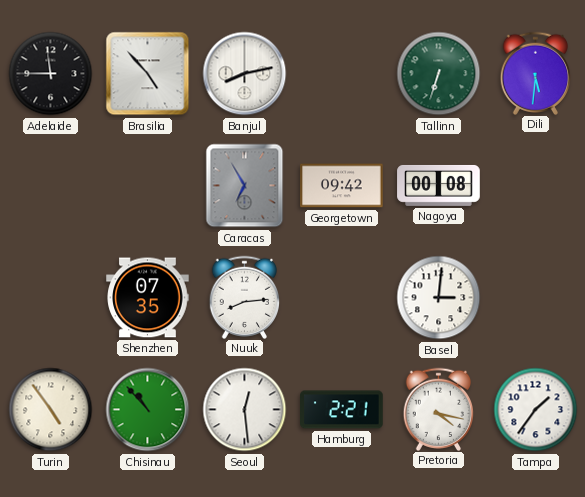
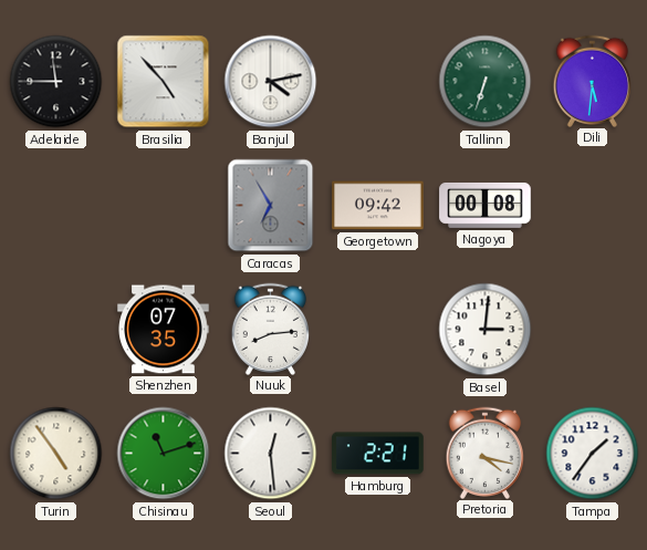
Banjul: 8:13 -> 4:13 (271, 82)
Chisinau: 10:53 -> 11:12 (164, 454)
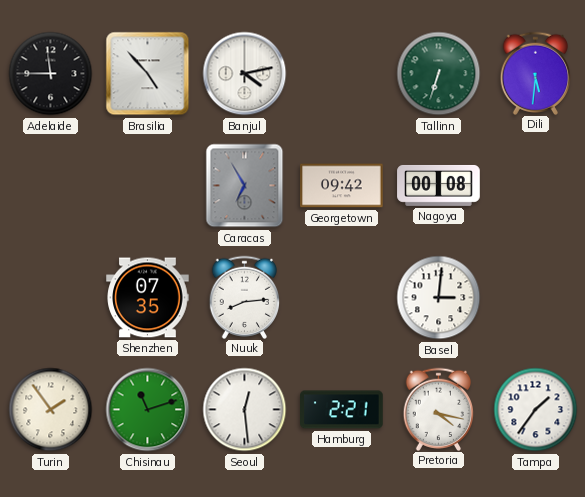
Turin: 4:54 -> 1:54 (51, 410)
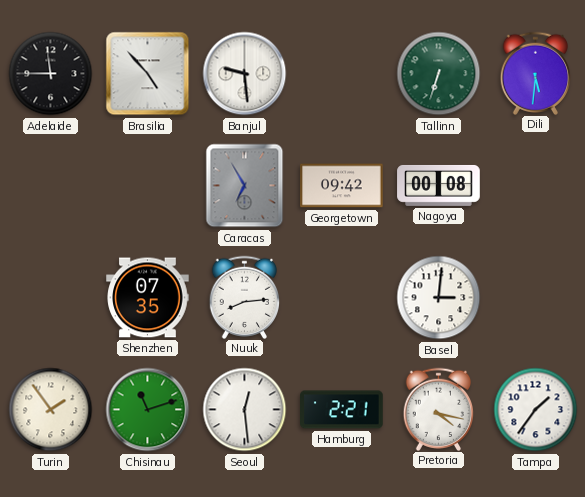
Banjul: 4:13 -> 9:29 (245, 74)
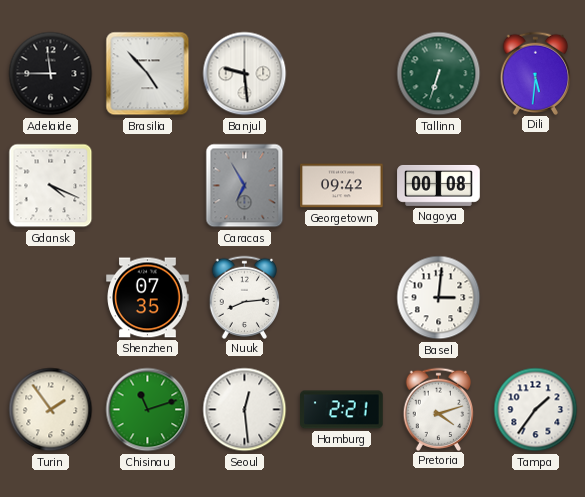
Gdansk: none -> 4:19 (51, 186)
Pretoria: 4:17 -> 4:12 (439, 409)
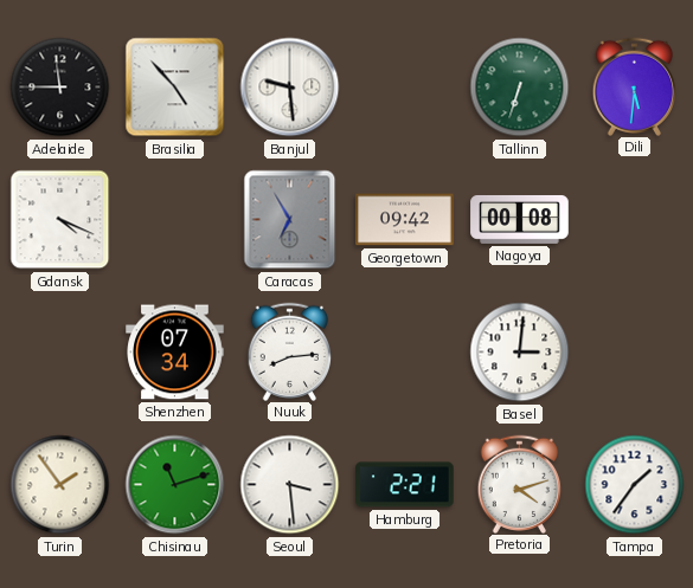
Shenzhen: 07:35 -> 07:34 (175, 353)
Seoul: 12:29 -> 3:29 (290, 485)
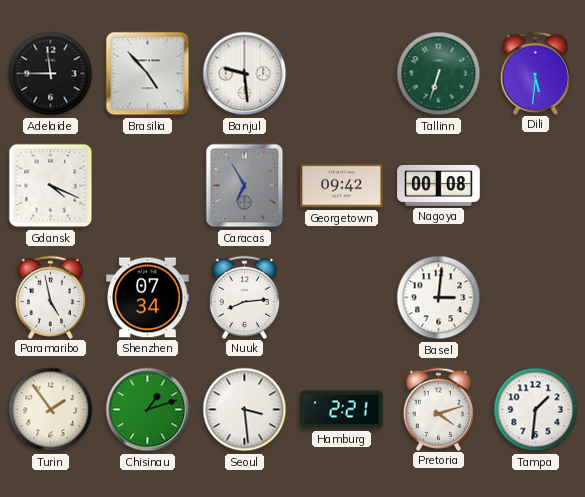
Paramaribo: none -> 4:58 (51, 297)
Chisinau: 11:12 -> 1:12 (148, 410)
Tampa: 1:36 -> 1:31 (536, 410)
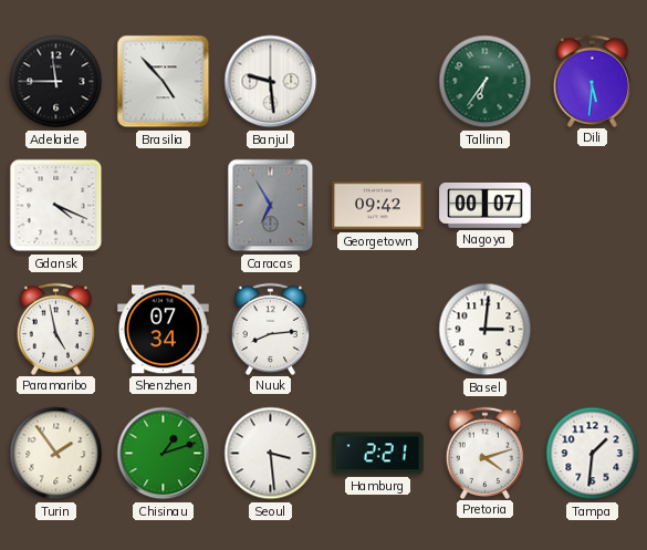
Tallinn: 6:33 -> 6:36 (486, 82)
Nagoya: 00:08 -> 00:07 (486, 205)
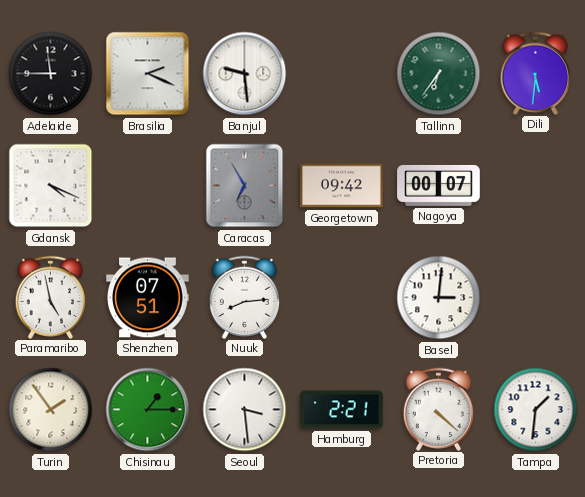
Brasilia: 4:53 -> 2:19 (148, 74)
Shenzhen: 07:34 -> 07:51 (148, 298)
Chisinau: 1:12 -> 1:15 (148, 410)
Pretoria: 4:12 -> 4:22 (439, 409)
